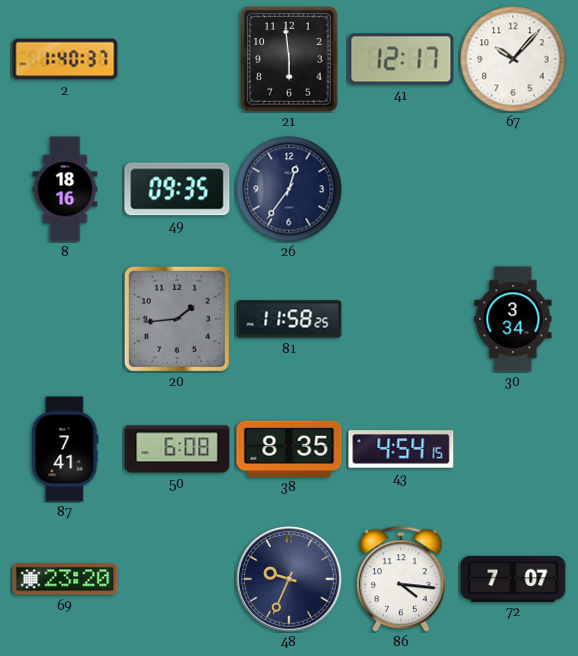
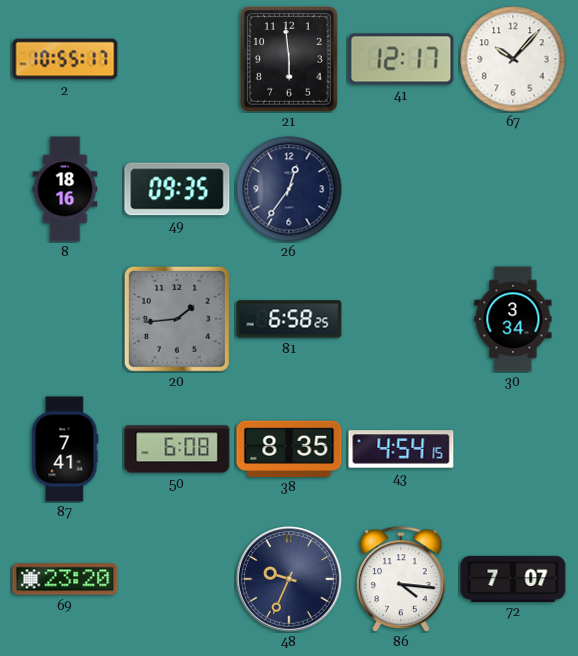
2: 1:40 -> 10:55 (65, 59)
81: 11:58 -> 6:58 (289, 319)
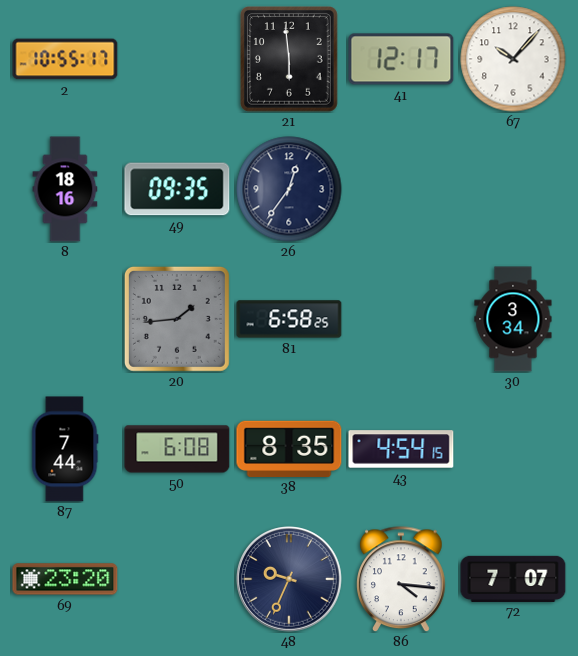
87: 7:41 -> 7:44 (65, 449)
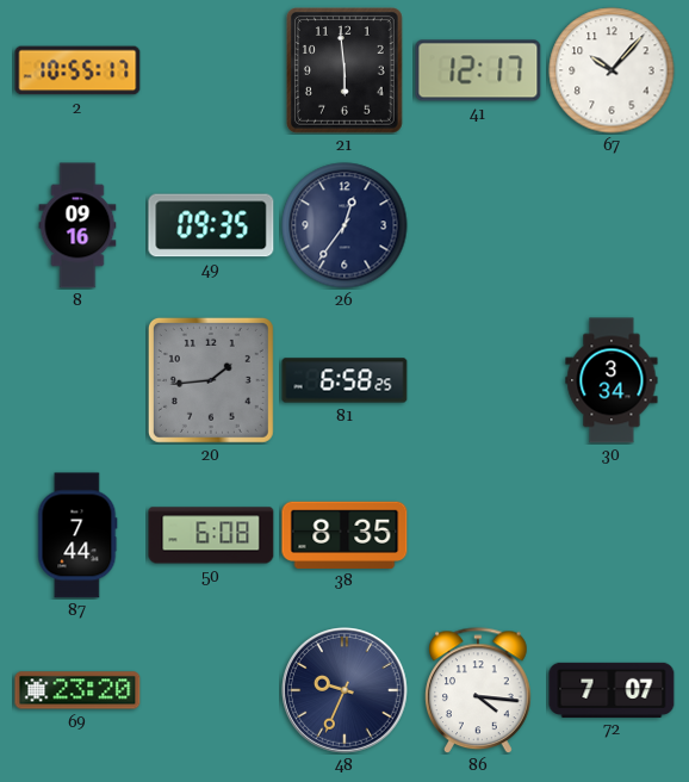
8: 18:16 -> 09:16 (77, 225)
43: 4:54 -> none (401, 449)
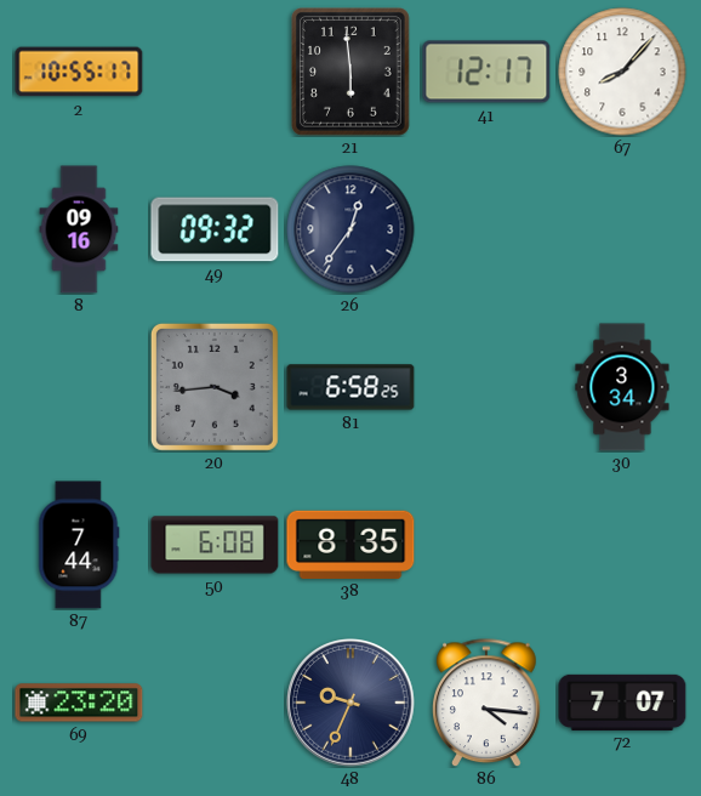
67: 10:07 -> 8:07 (622, 72)
49: 09:35 -> 09:32 (215, 229)
20: 1:44 -> 3:44 (215, 387)
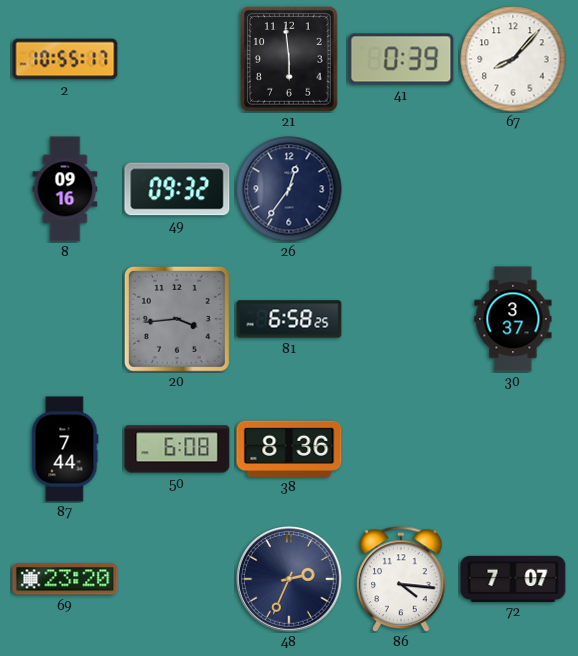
41: 12:17 -> 0:39 (401, 59)
30: 3:34 -> 3:37 (513, 319)
38: 8:35 -> 8:36 (289, 448)
48: 9:34 -> 2:34 (290, 580)
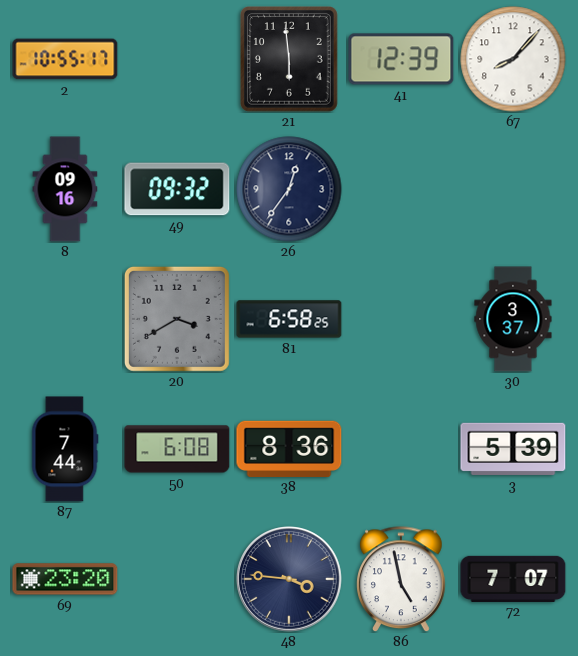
41: 0:39 -> 12:39 (401, 59)
20: 3:44 -> 3:40 (177, 319)
3: none -> 5:39 (513, 449)
48: 2:34 -> 3:46 (290, 580)
86: 4:16 -> 4:58 (401, 579)
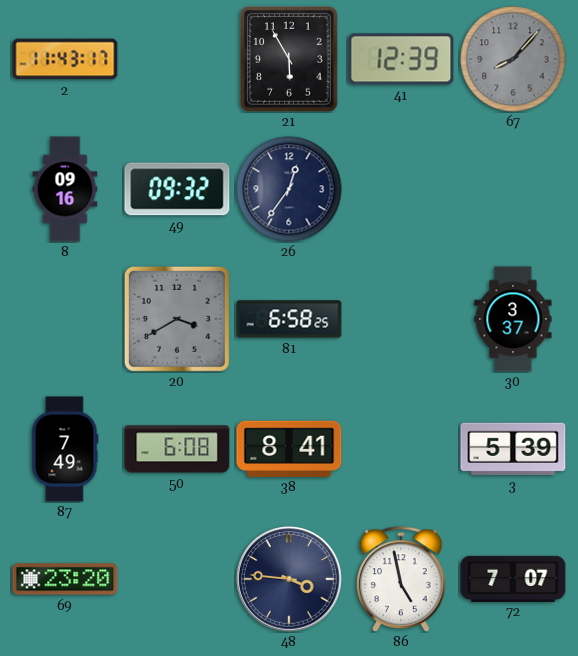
2: 10:55 -> 11:43 (65, 59)
21: 5:59 -> 5:55 (290, 60)
67 dial: white -> grey (513, 59)
87: 7:44 -> 7:49 (65, 449)
38: 8:36 -> 8:41 (289, 448)
